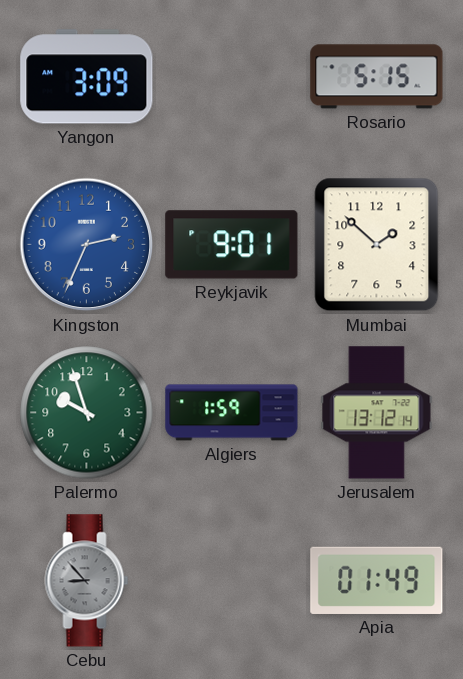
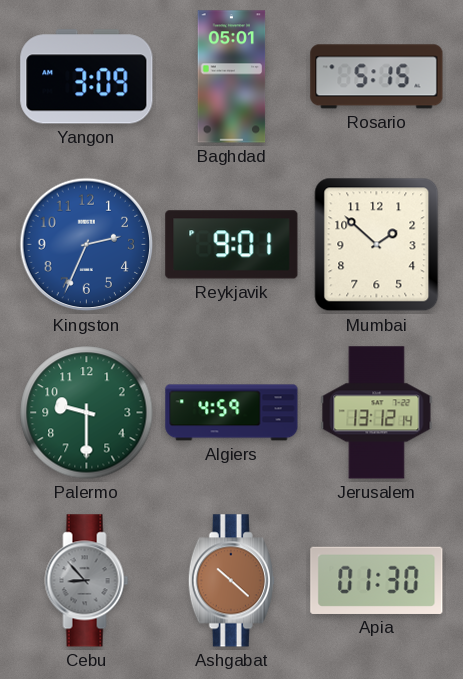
Baghdad: none -> 05:01 (232, 77)
Palermo: 9:57 -> 9:30 (87, 413)
Algiers: 1:59 -> 4:59 (232, 413)
Ashgabat: none -> 10:22 (231, 581)
Apia: 01:49 -> 01:30 (377, 580)
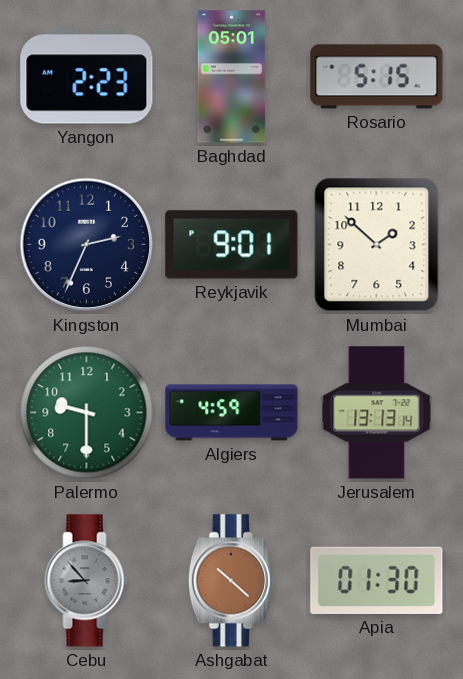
Yangon: 3:09 -> 2:23 (87, 77)
Kingston dial: blue -> navy (87, 245)
Jerusalem: 13:12 -> 13:13 (377, 413)
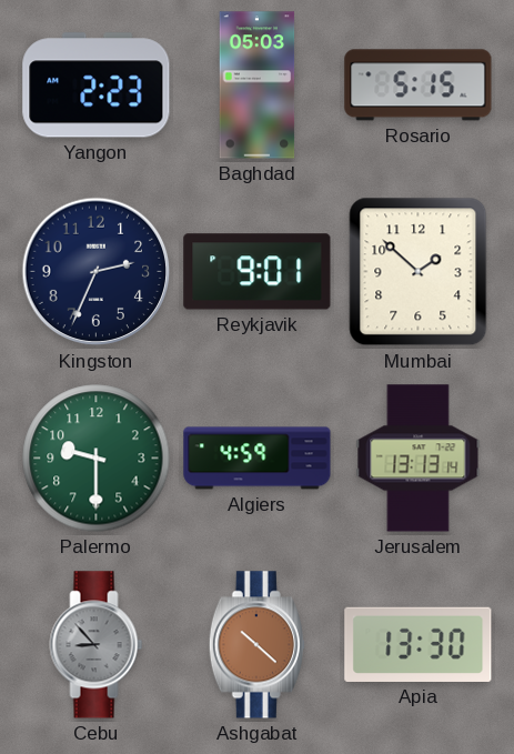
Baghdad: 05:01 -> 05:03 (258, 86)
Apia: 01:30 -> 13:30 (419, 644)
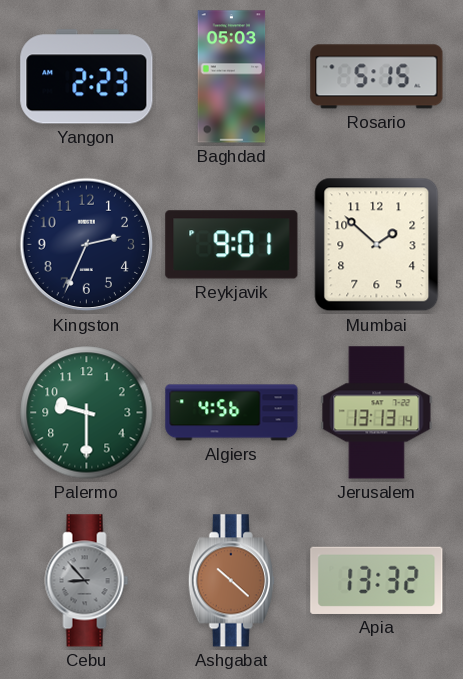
Algiers: 4:59 -> 4:56 (232, 413)
Apia: 13:30 -> 13:32 (377, 580)
